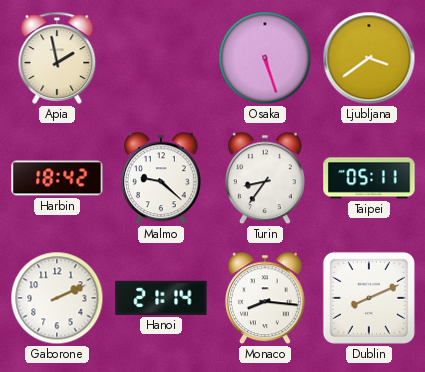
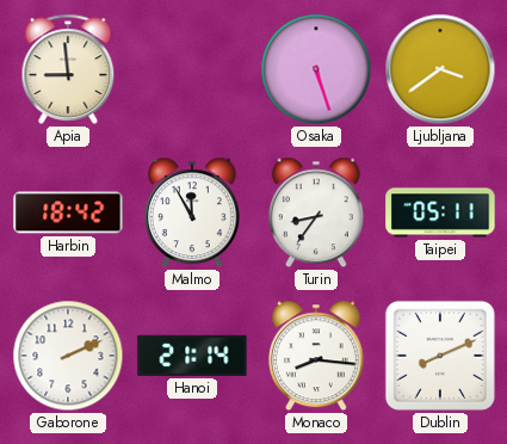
Apia: 1:58 -> 8:59 (68, 69)
Malmo: 9:22 -> 11:55 (192, 212)
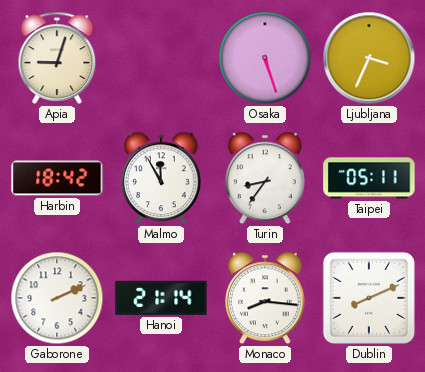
Apia: 8:59 -> 9:03 (57, 58)
Ljubljana: 3:39 -> 3:34 (369, 58)
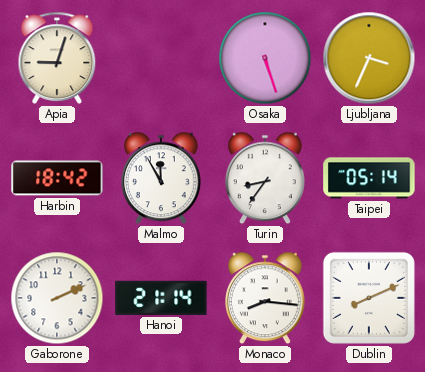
Taipei: 05:11 -> 05:14 (369, 178)
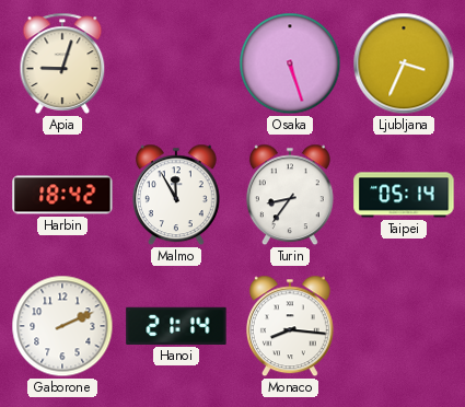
Dublin: 8:11 -> none (369, 298)
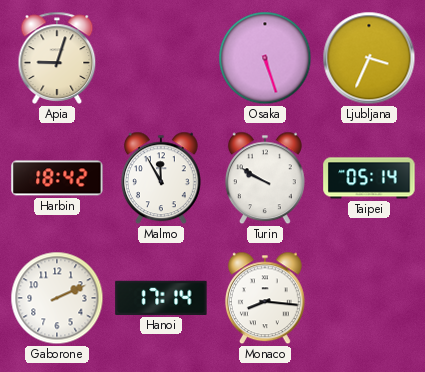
Turin: 8:36 -> 9:50 (265, 178)
Hanoi: 21:14 -> 17:14 (161, 298)
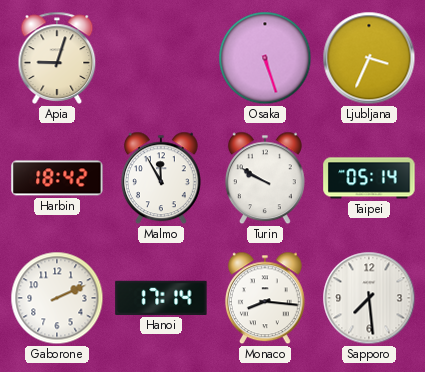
Sapporo: none -> 7:29 (369, 298)
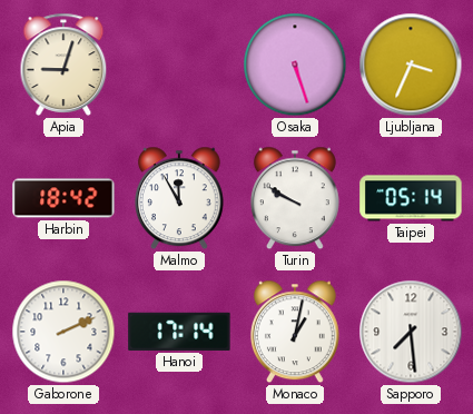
Monaco: 8:16 -> 1:02 (295, 332)
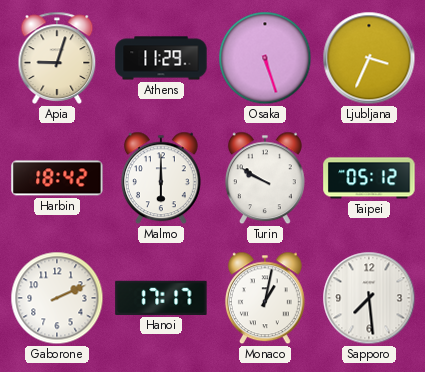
Athens: none -> 11:29 (161, 58)
Malmo: 11:55 -> 6:00 (161, 178)
Taipei: 05:14 -> 05:12 (369, 178)
Hanoi: 17:14 -> 17:17 (161, 298)
